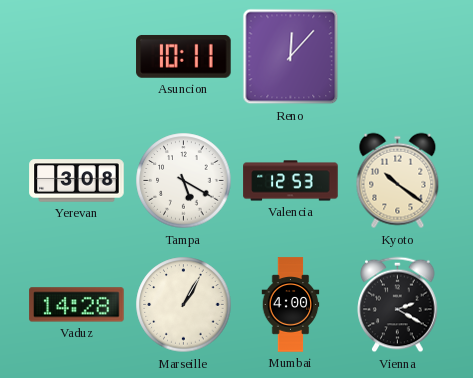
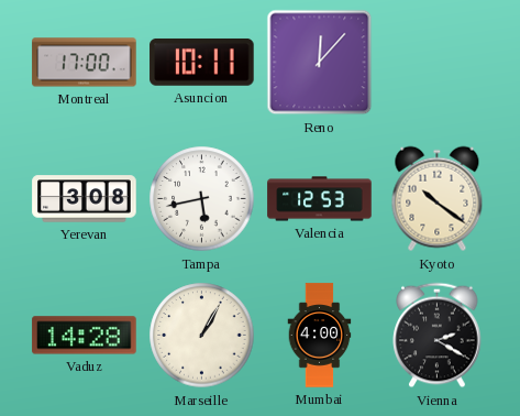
Montreal: none -> 17:00 (85, 63)
Tampa: 5:20 -> 5:43 (202, 199)
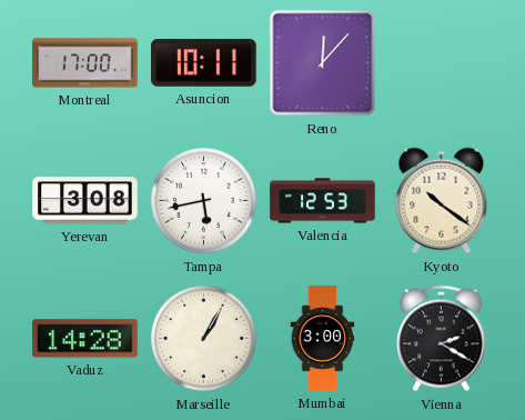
Mumbai: 4:00 -> 3:00 (323, 339)
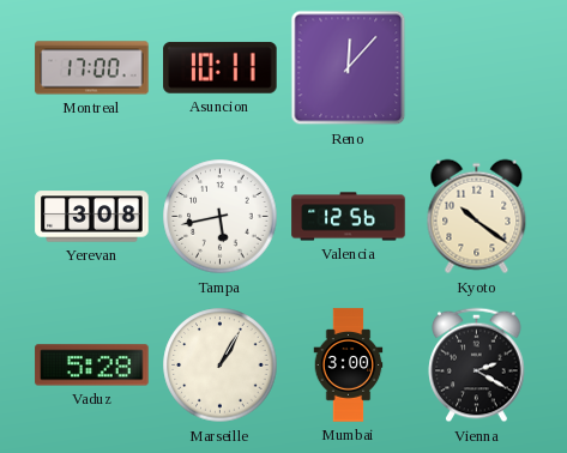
Valencia: 12:53 -> 12:56 (349, 217)
Vaduz: 14:28 -> 5:28 (92, 366)
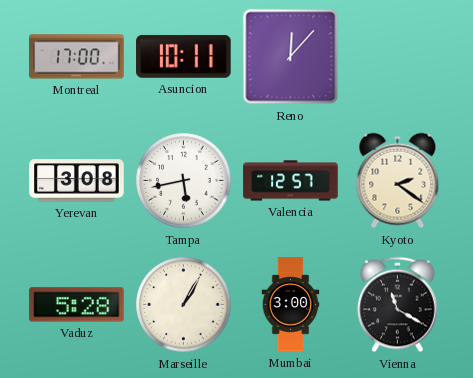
Valencia: 12:56 -> 12:57 (291, 181)
Kyoto: 10:21 -> 2:21 (398, 181)
Vienna: 2:20 -> 11:20 (398, 305)
